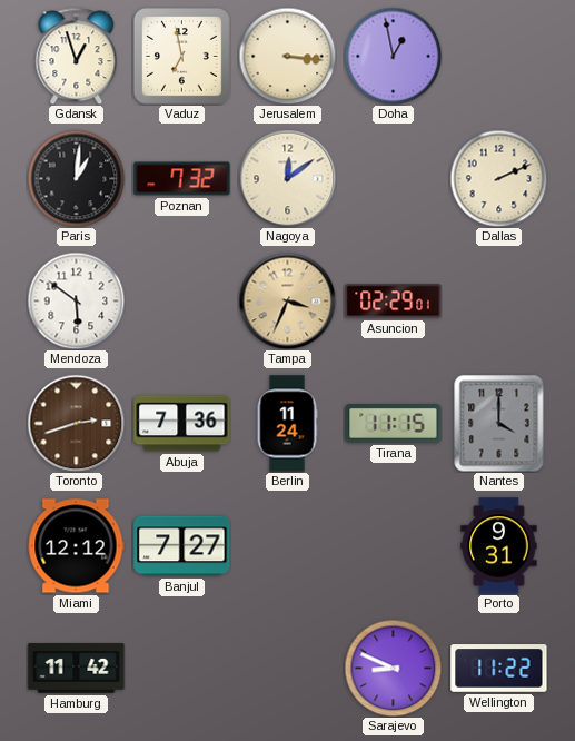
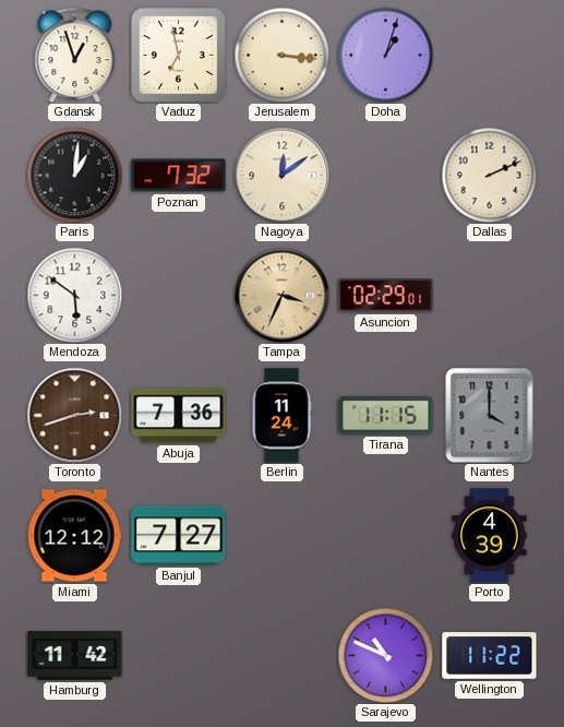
Doha: 12:58 -> 1:03 (385, 55)
Porto: 9:31 -> 4:39 (490, 536)
Sarajevo: 8:49 -> 10:49 (385, 655)
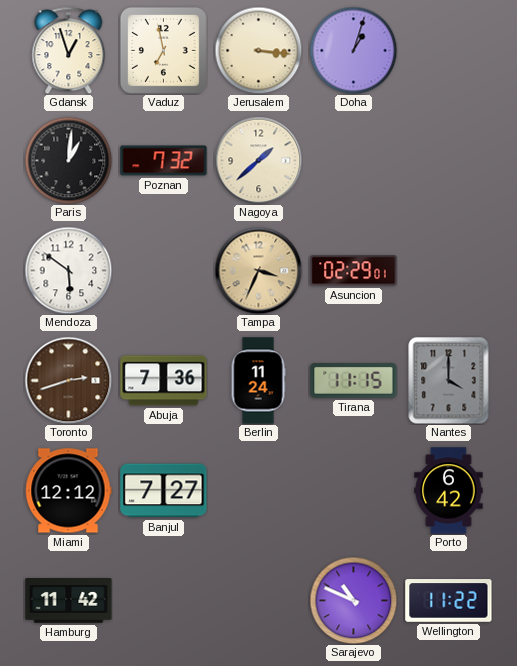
Nagoya: 12:09 -> 1:38 (258, 160)
Dallas: 2:11 -> none (489, 175)
Porto: 4:39 -> 6:42 (449, 491)
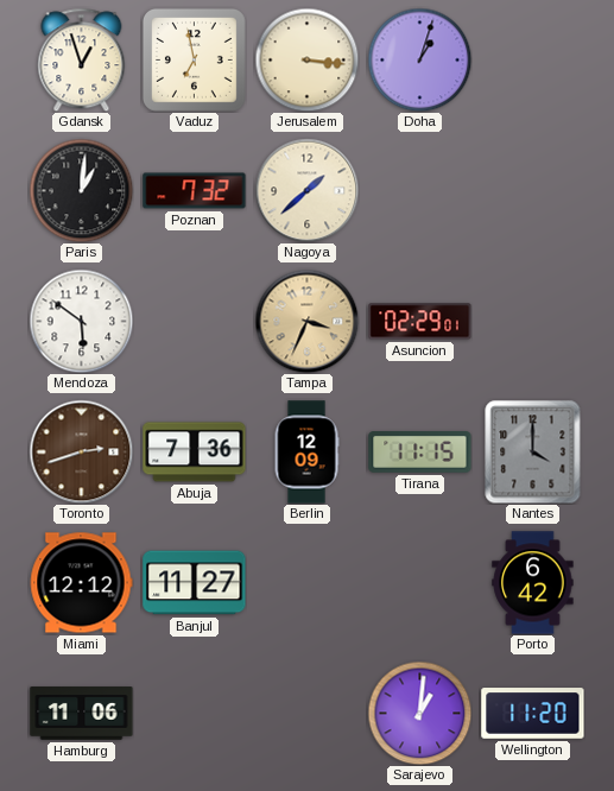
Berlin: 11:24 -> 12:09 (306, 453)
Banjul: 7:27 -> 11:27 (195, 583)
Hamburg: 11:42 -> 11:06 (82, 714)
Sarajevo: 10:49 -> 1:01 (419, 713)
Wellington: 11:22 -> 11:20 (533, 714)
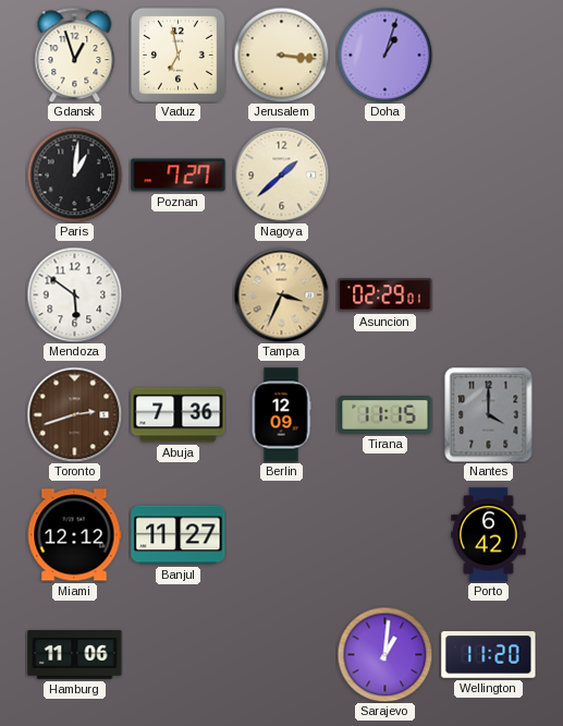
Poznan: 7:32 -> 7:27 (179, 176)
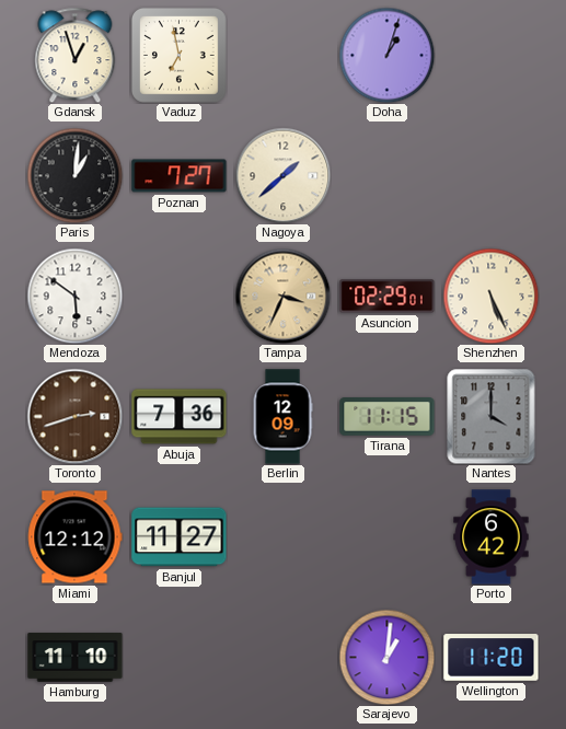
Jerusalem: 3:16 -> none (281, 55)
Shenzhen: none -> 5:26 (490, 296)
Hamburg: 11:06 -> 11:10 (76, 658)
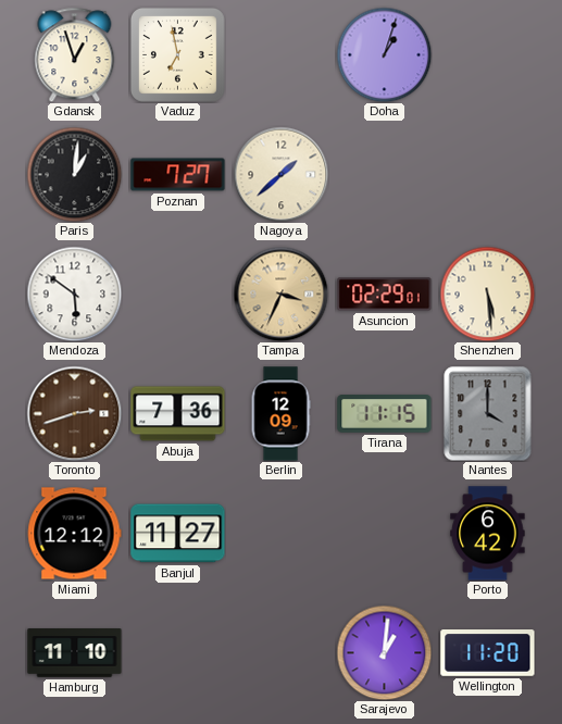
Shenzhen: 5:26 -> 5:29 (487, 294)
